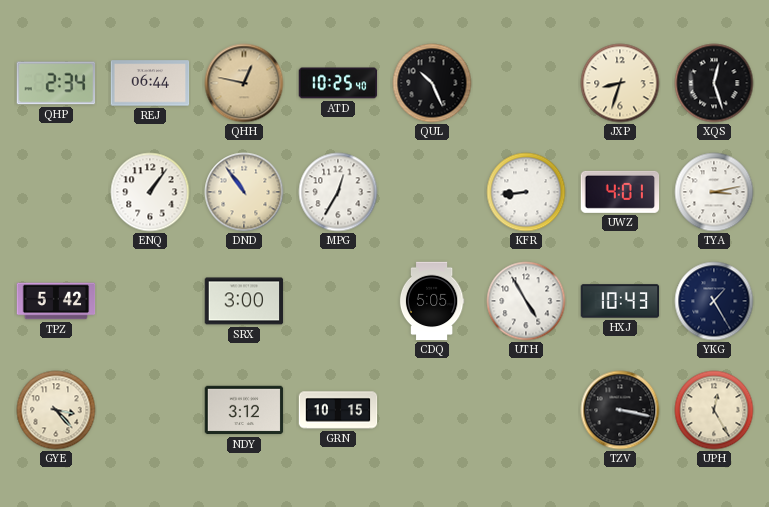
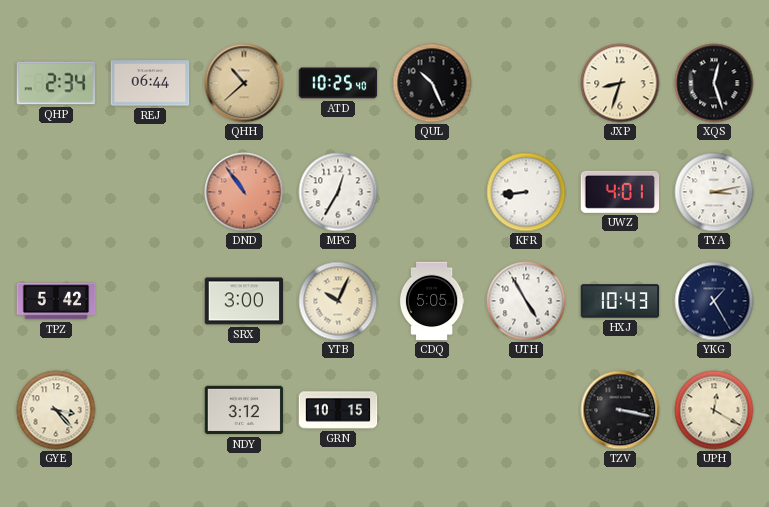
QHH: 12:47 -> 10:38 (244, 83)
ENQ: 1:06 -> none (150, 192)
DND dial: cream -> salmon (244, 192)
YTB: none -> 10:04 (338, 301)
UPH: 12:25 -> 12:20 (714, 410)
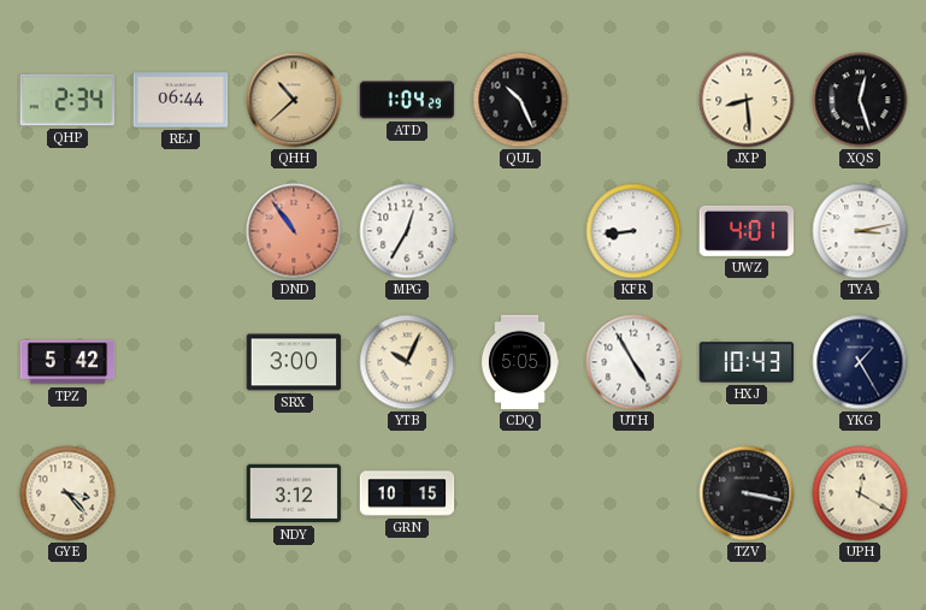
ATD: 10:25 -> 1:04 (407, 100)
JXP: 8:33 -> 8:29 (747, 100)
